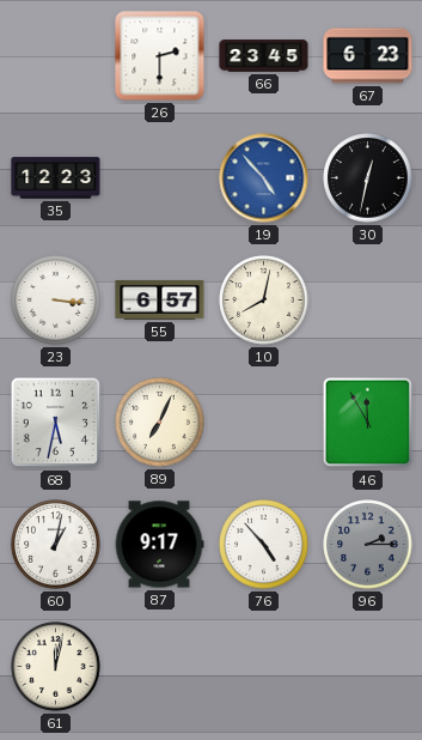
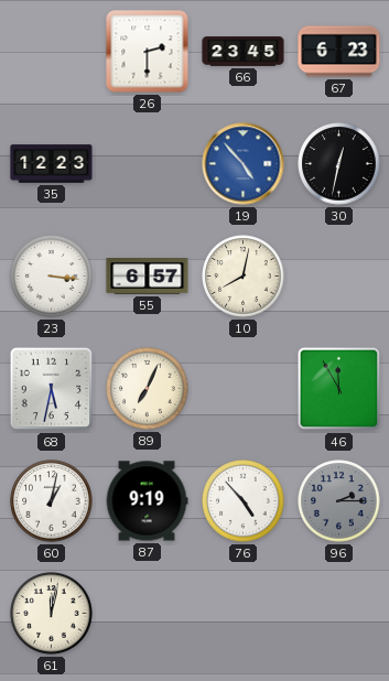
87: 9:17 -> 9:19 (147, 501)
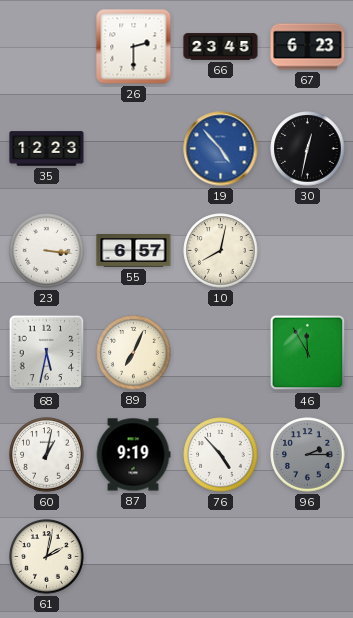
61: 12:02 -> 2:02 (47, 557)
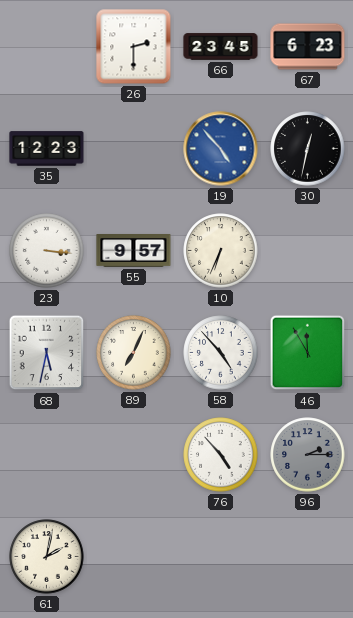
55: 6:57 -> 9:57 (134, 251)
10: 8:02 -> 6:34 (221, 251)
58: none -> 4:53 (221, 353)
60: 1:02 -> none (47, 455)
87: 9:19 -> none (133, 455)
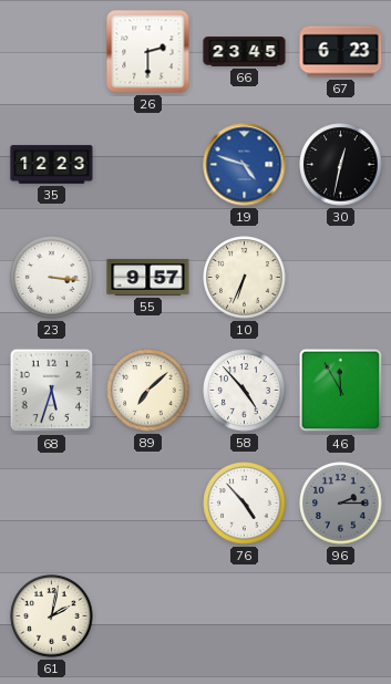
19: 4:53 -> 4:48 (245, 165)
68: 5:32 -> 5:33 (52, 391)
89: 7:04 -> 7:08 (148, 391)
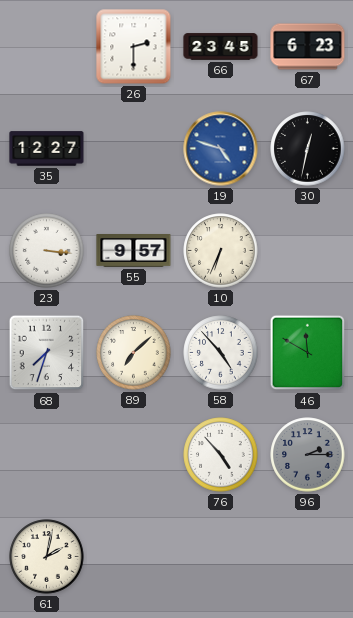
35: 12:23 -> 12:27 (47, 149)
68: 5:33 -> 7:33 (47, 353)
46: 11:55 -> 11:50 (308, 353)
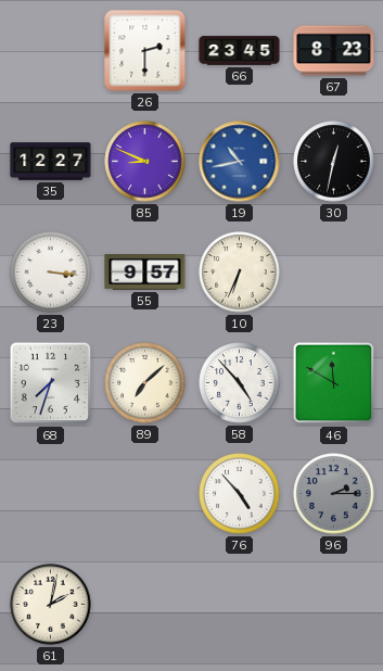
67: 6:23 -> 8:23 (334, 51)
85: none -> 8:49 (145, 162)
19: 4:48 -> 10:43 (240, 162)
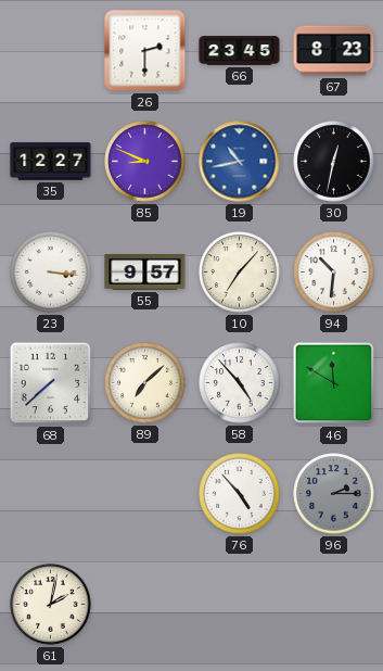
10: 6:34 -> 7:07 (240, 273)
94: none -> 10:31 (334, 273)
68: 7:33 -> 7:38 (51, 383)
